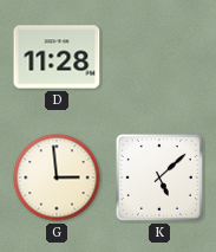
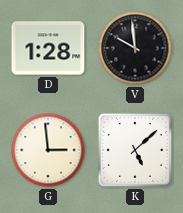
D: 11:28 -> 1:28 (48, 48)
V: none -> 9:59 (135, 48)
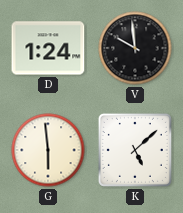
D: 1:28 -> 1:24 (48, 48)
G: 2:59 -> 5:59 (48, 150)
